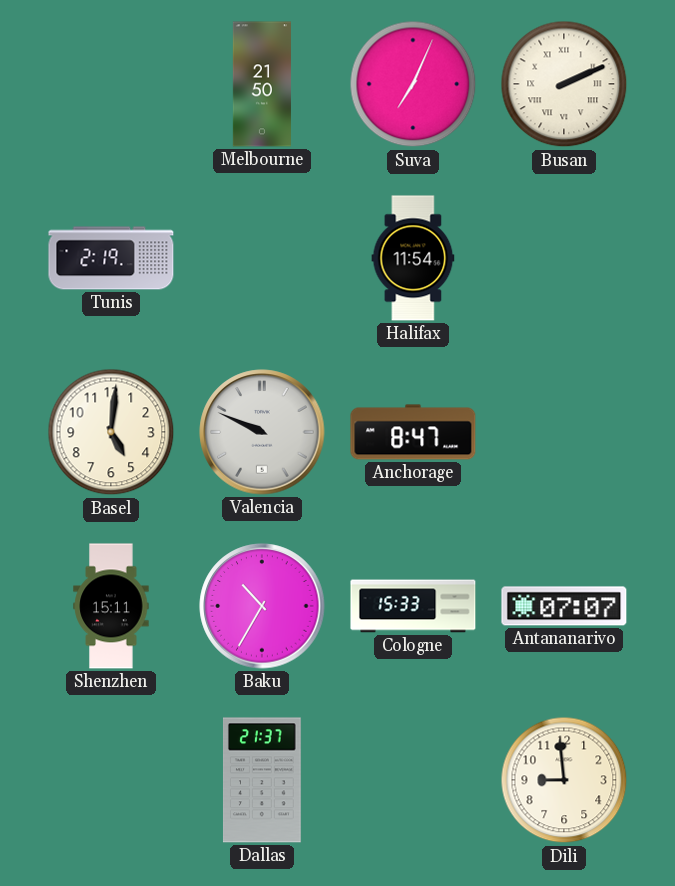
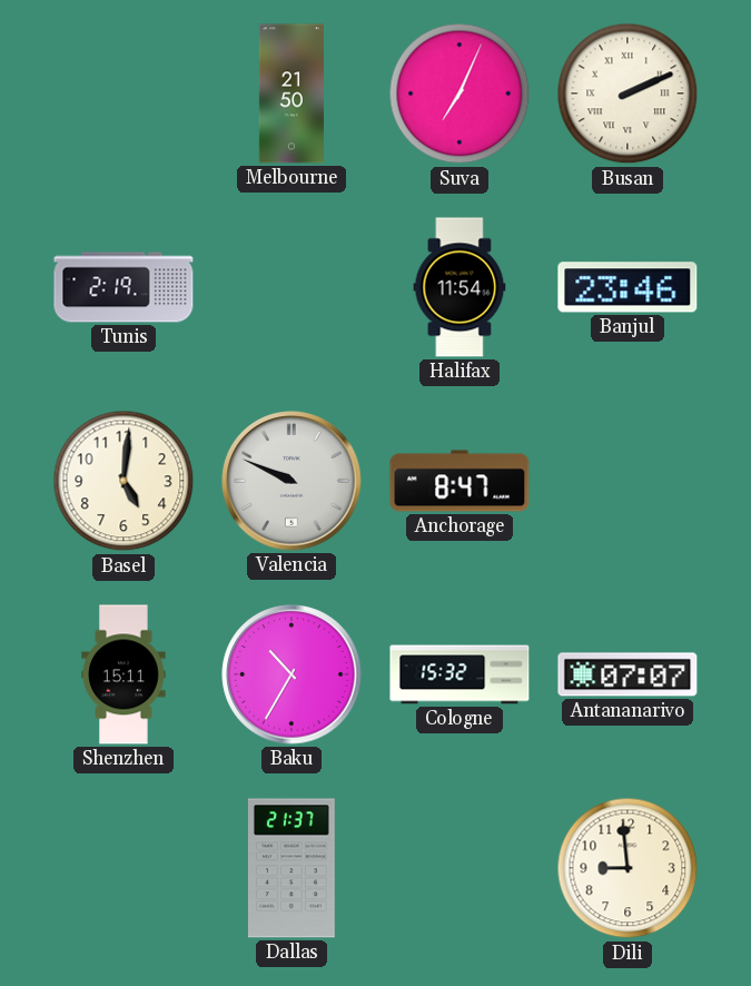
Banjul: none -> 23:46 (628, 287)
Cologne: 15:33 -> 15:32 (460, 674)
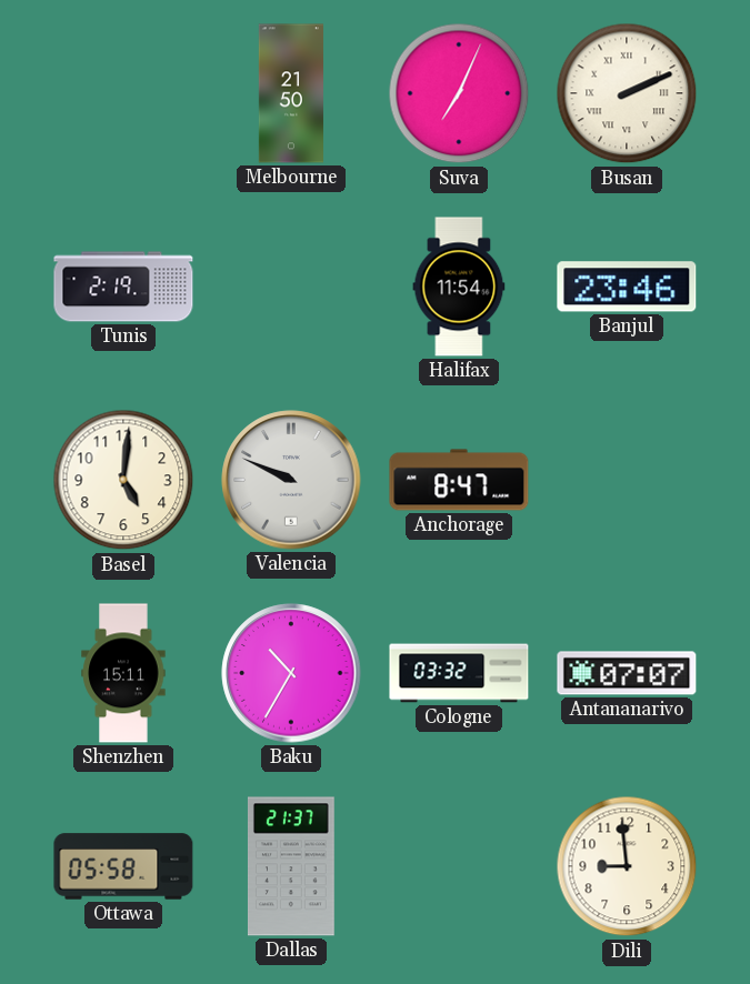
Cologne: 15:32 -> 03:32 (459, 673)
Ottawa: none -> 05:58 (123, 866)
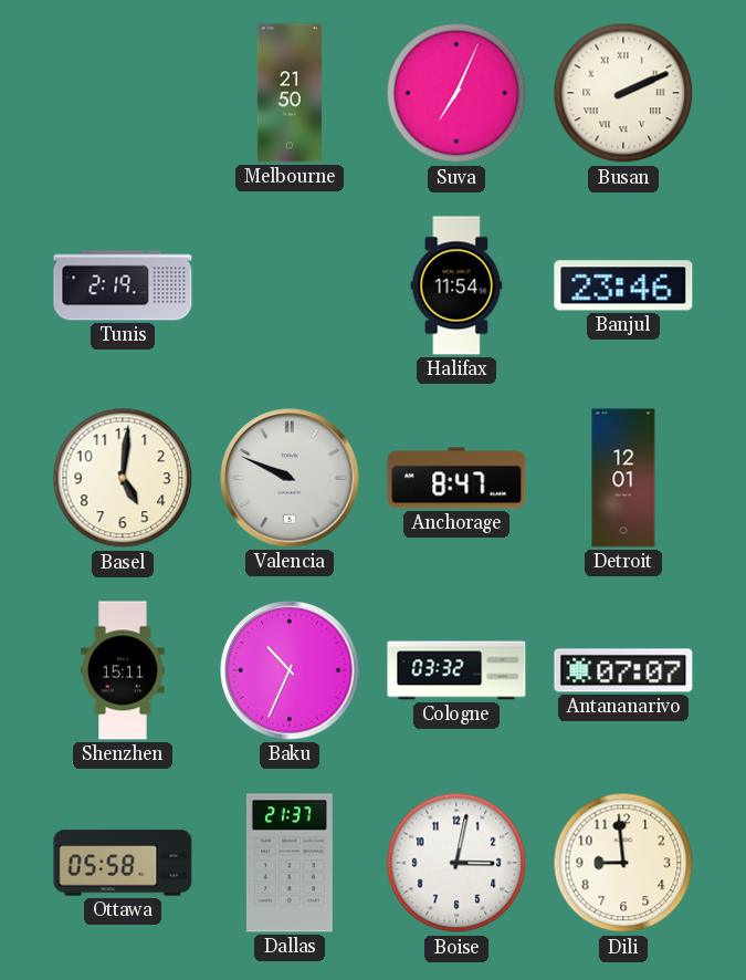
Detroit: none -> 12:01 (623, 478)
Baku: 10:35 -> 10:34 (290, 670)
Boise: none -> 3:02 (456, 863)
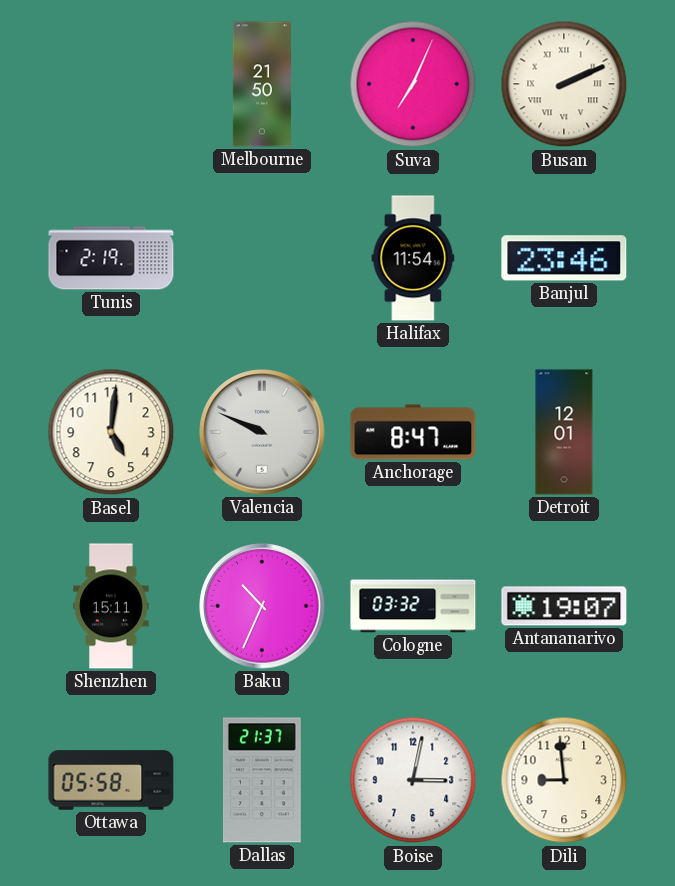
Antananarivo: 07:07 -> 19:07 (564, 606)
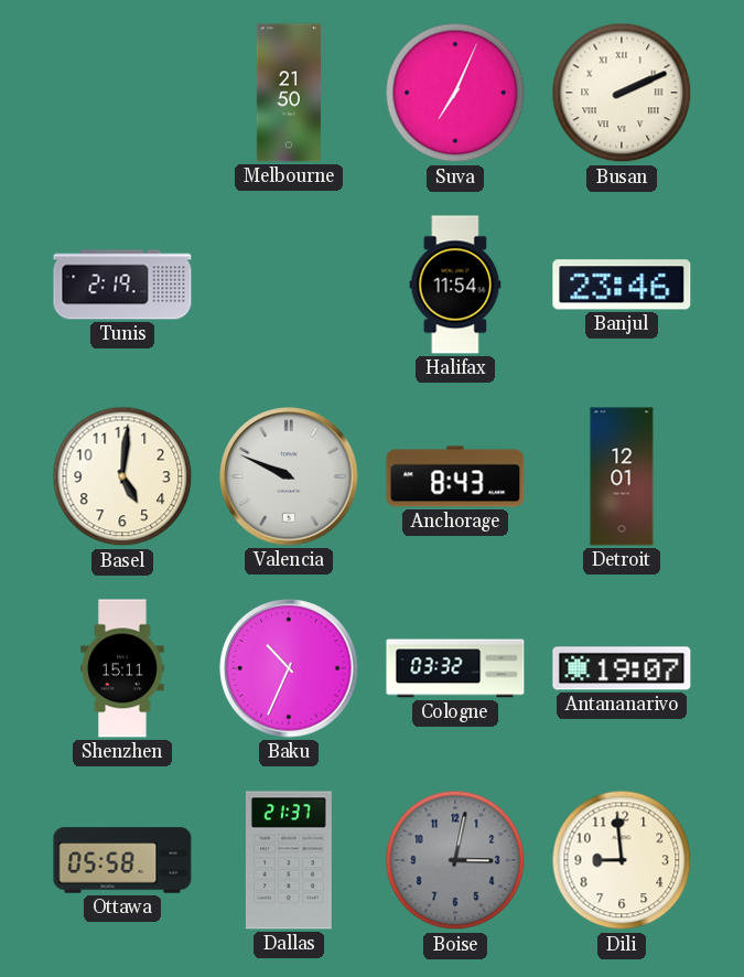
Anchorage: 8:47 -> 8:43 (455, 476)
Boise dial: white -> grey (455, 860)
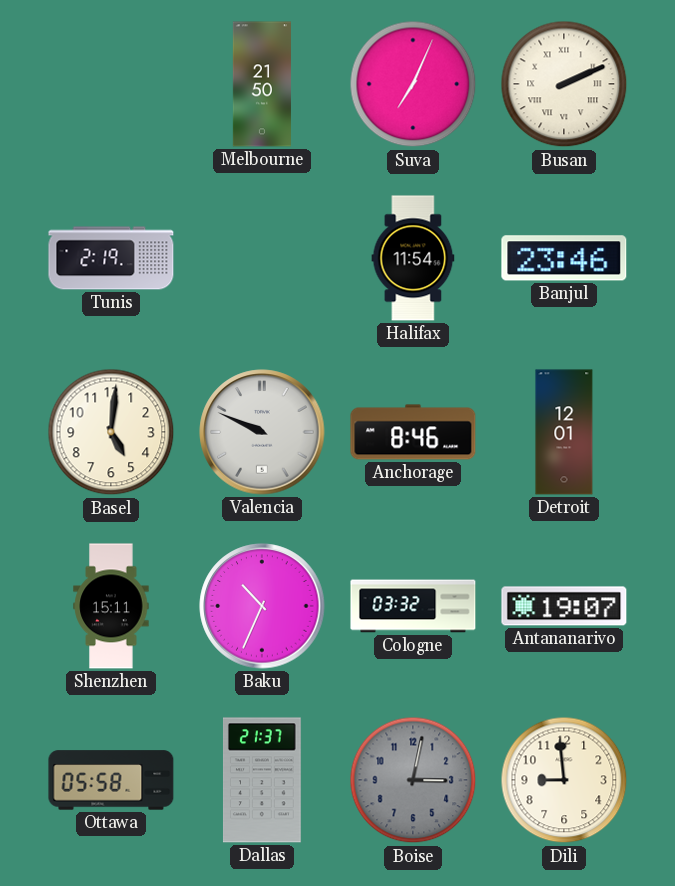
Anchorage: 8:43 -> 8:46 (413, 432)
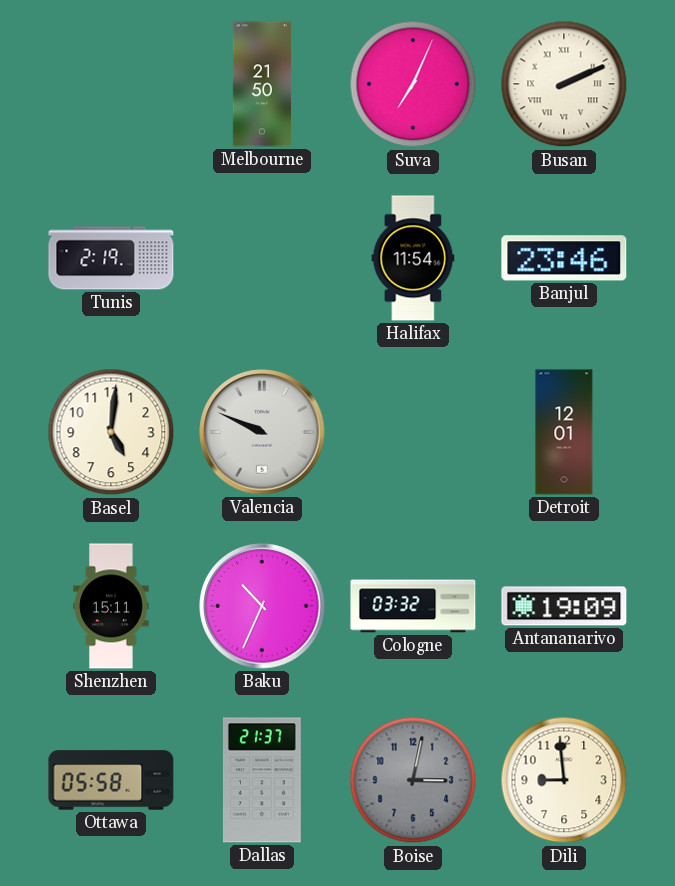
Anchorage: 8:46 -> none (413, 432)
Antananarivo: 19:07 -> 19:09 (564, 606)
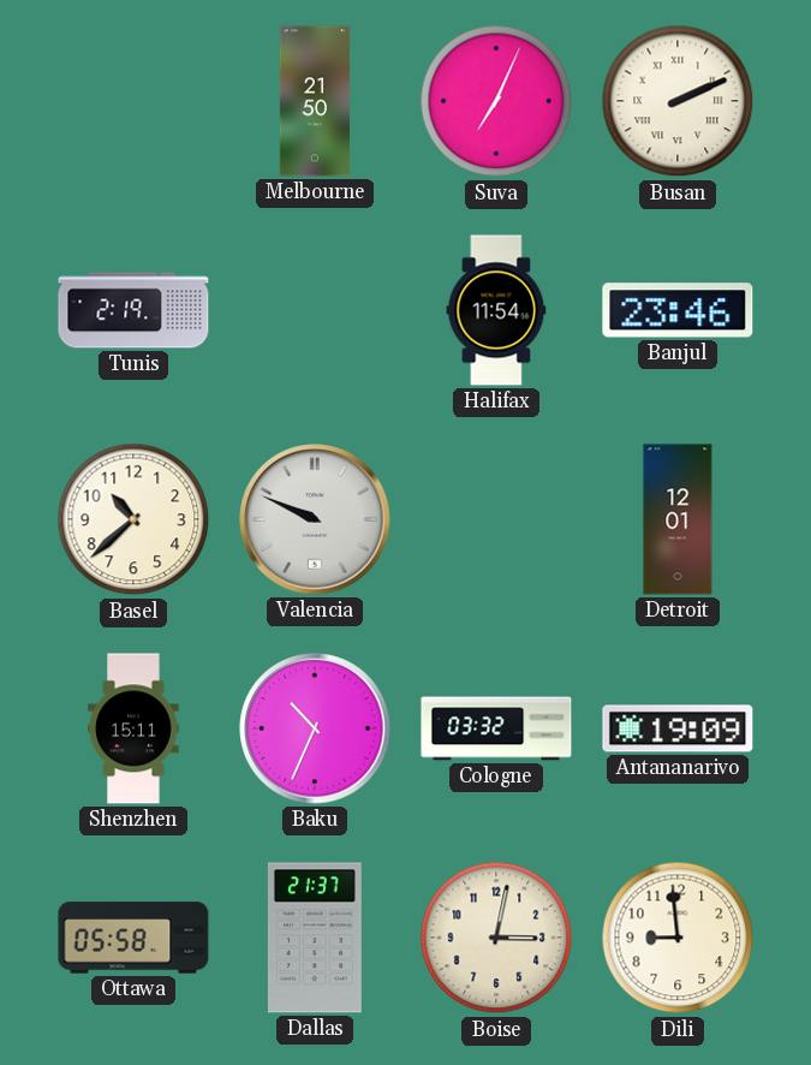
Basel: 5:01 -> 10:38 (133, 519)
Boise dial: grey -> cream (496, 938)
